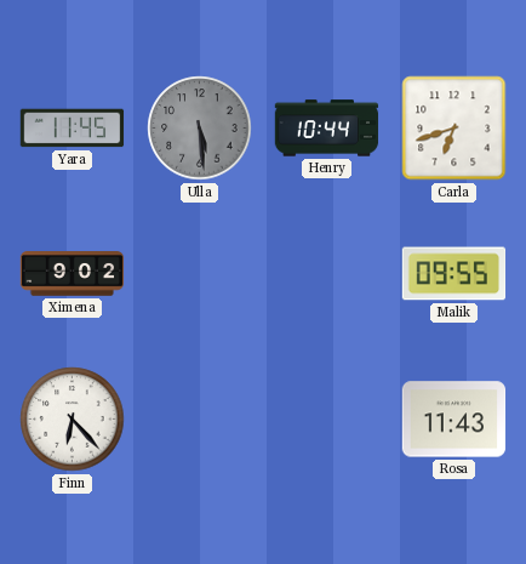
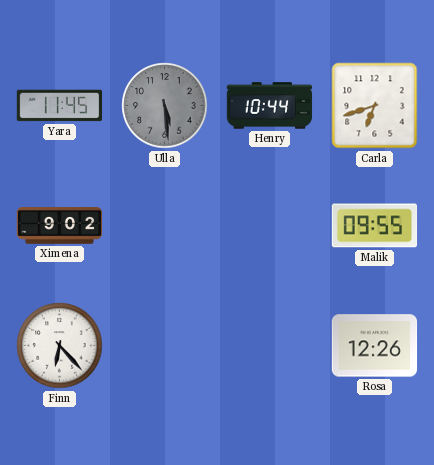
Rosa: 11:43 -> 12:26 (375, 346)
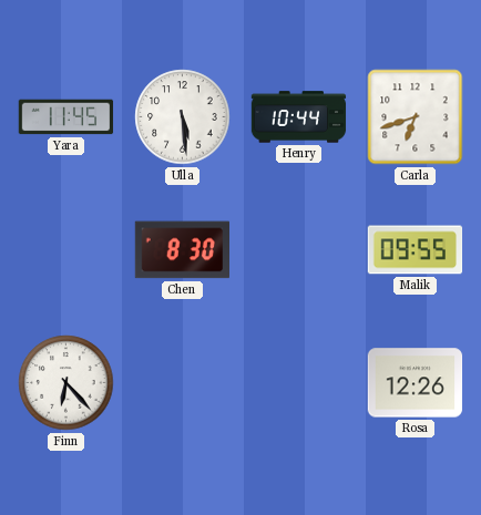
Ulla dial: grey -> white (183, 117)
Ximena: 9:02 -> none (60, 226)
Chen: none -> 8:30 (182, 250)
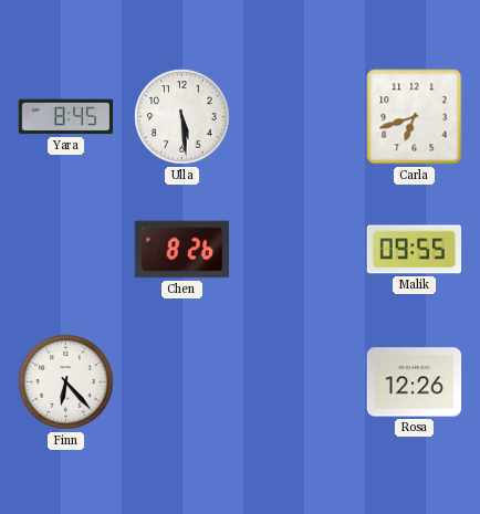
Yara: 11:45 -> 8:45 (66, 117)
Henry: 10:44 -> none (299, 117)
Chen: 8:30 -> 8:26 (181, 250)
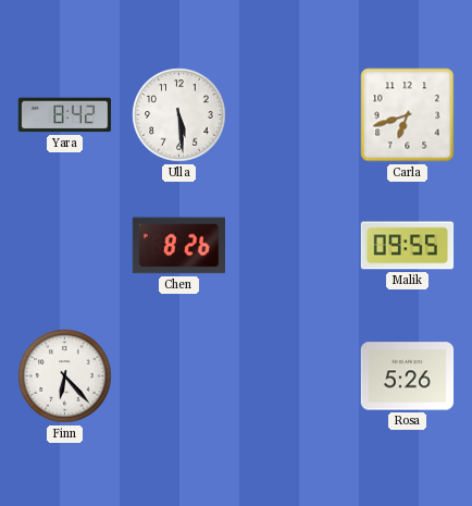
Yara: 8:45 -> 8:42 (65, 115)
Rosa: 12:26 -> 5:26 (408, 377)
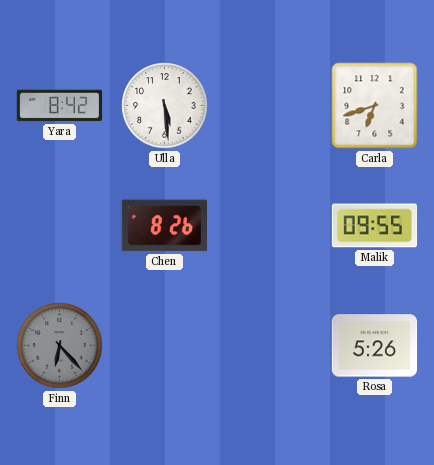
Finn dial: white -> grey (60, 346)
